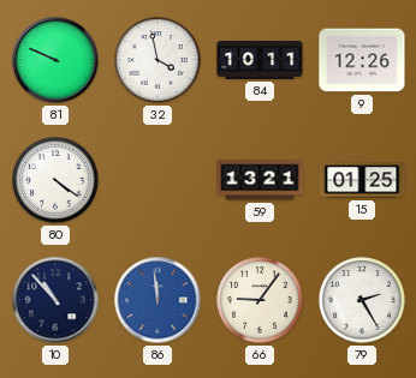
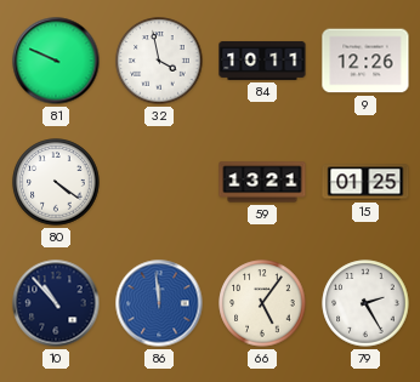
66: 9:06 -> 5:06 (262, 303)
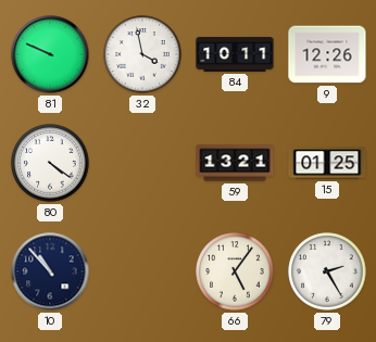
86: 11:59 -> none (159, 303)
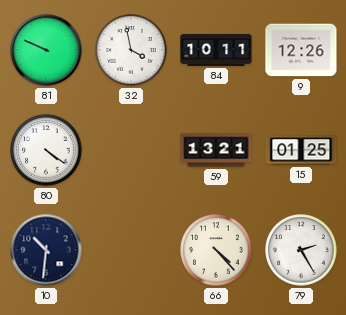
10: 10:53 -> 10:31 (46, 250)
66: 5:06 -> 4:23 (216, 250)
